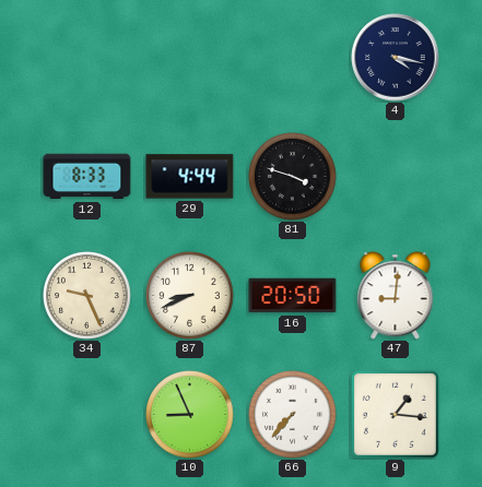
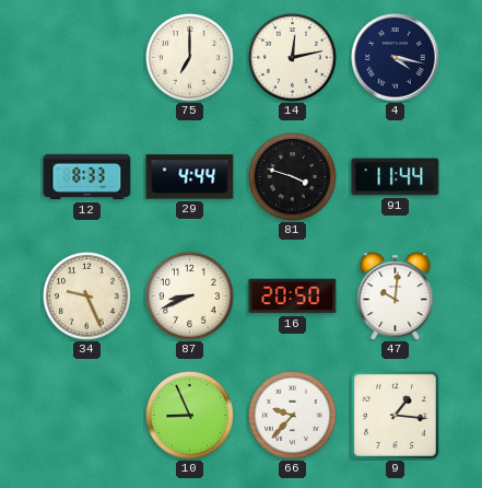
75: none -> 7:00 (190, 58)
14: none -> 12:13 (293, 58)
91: none -> 11:44 (396, 177)
47: 9:01 -> 10:01 (396, 297)
66: 7:37 -> 9:37 (293, 416)
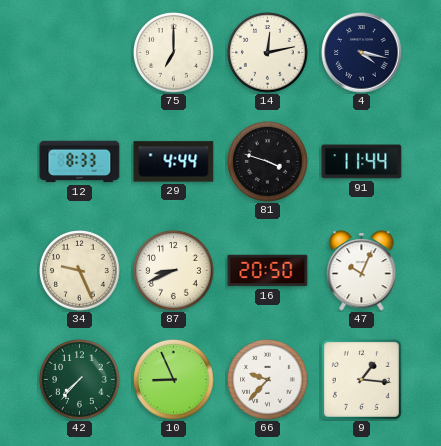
47: 10:01 -> 10:04 (362, 271)
42: none -> 7:37 (80, 380)
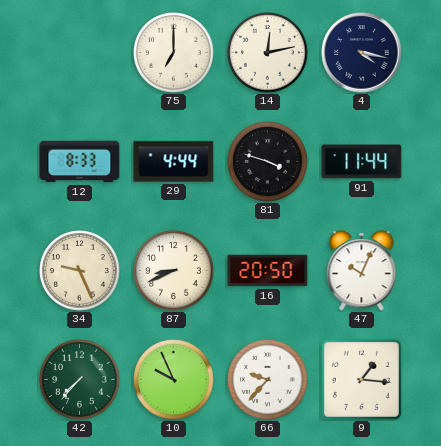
10: 8:56 -> 9:56 (174, 380)
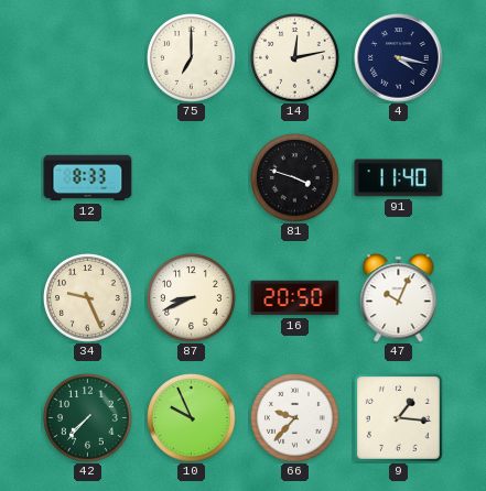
29: 4:44 -> none (174, 162)
91: 11:44 -> 11:40 (399, 178)
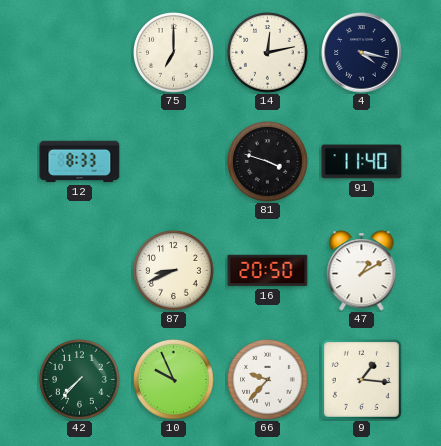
34: 9:26 -> none (88, 298)
47: 10:04 -> 1:10 (362, 271)
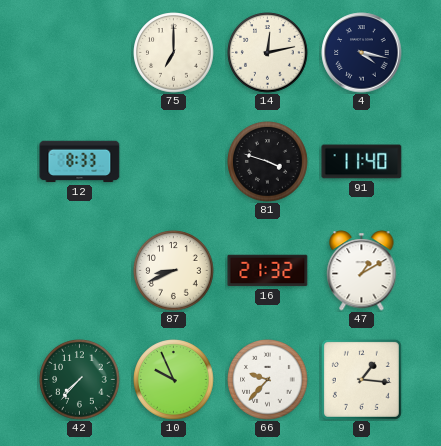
16: 20:50 -> 21:32 (268, 271)
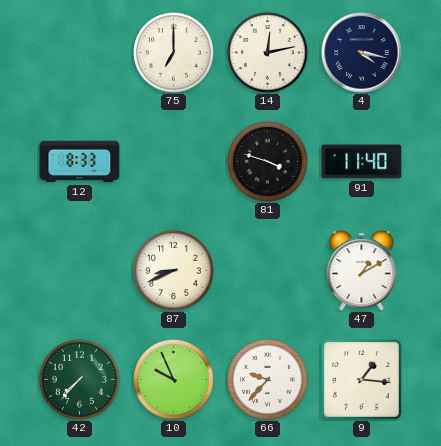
16: 21:32 -> none (268, 271)
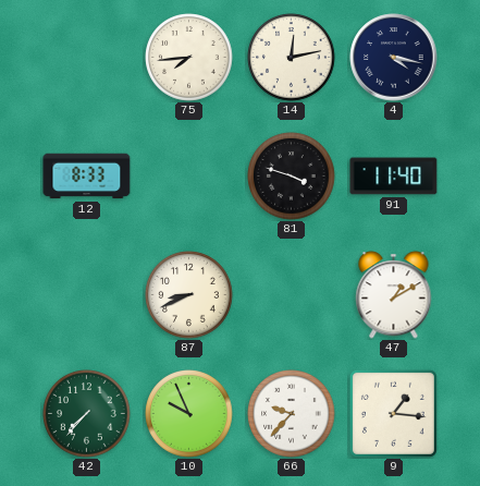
75: 7:00 -> 7:44 (189, 58)
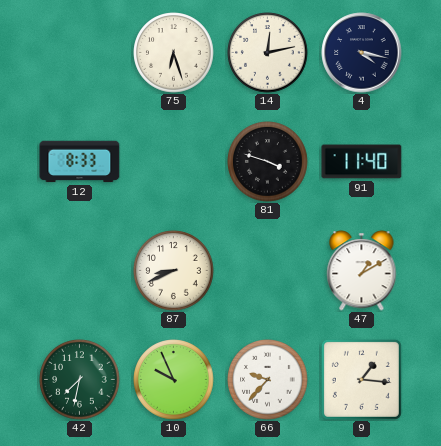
75: 7:44 -> 6:27 (174, 53)
42: 7:37 -> 7:32 (80, 380)
